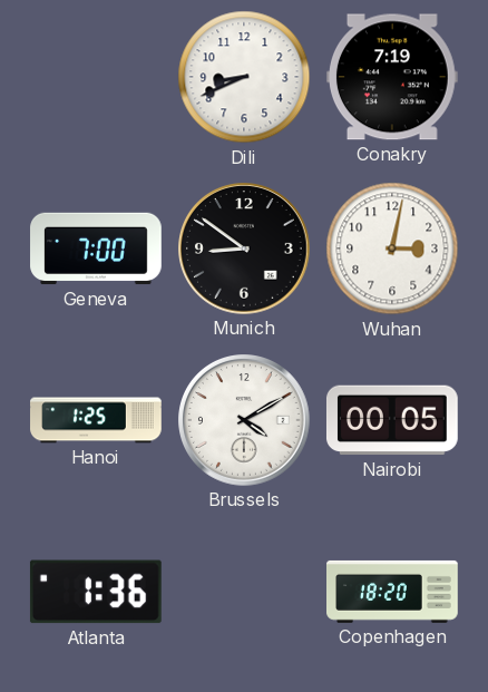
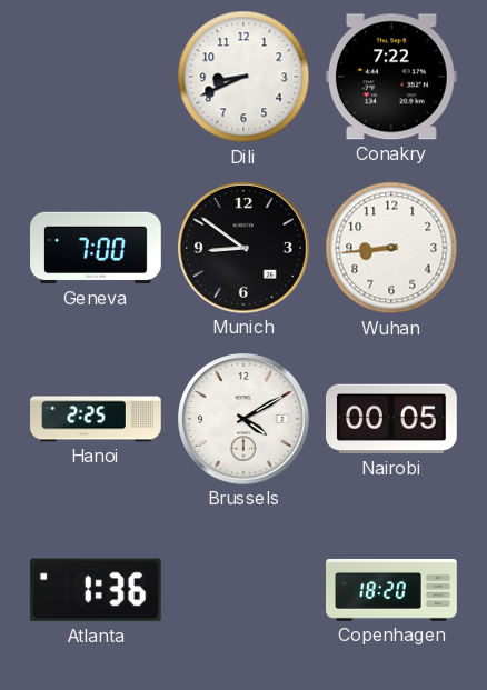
Conakry: 7:19 -> 7:22 (391, 77)
Wuhan: 3:02 -> 8:44 (391, 248)
Hanoi: 1:25 -> 2:25 (96, 419)
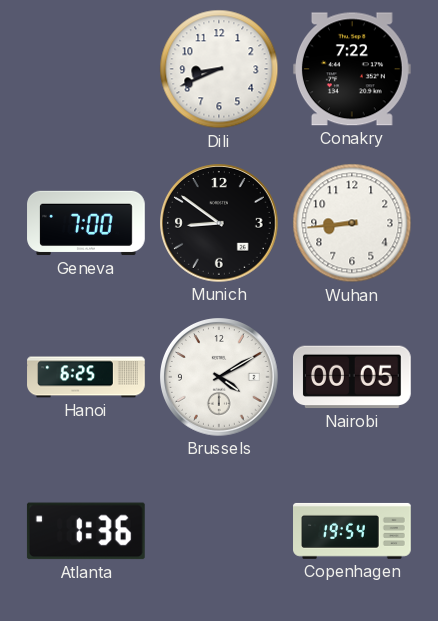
Hanoi: 2:25 -> 6:25 (86, 377)
Copenhagen: 18:20 -> 19:54 (353, 531)
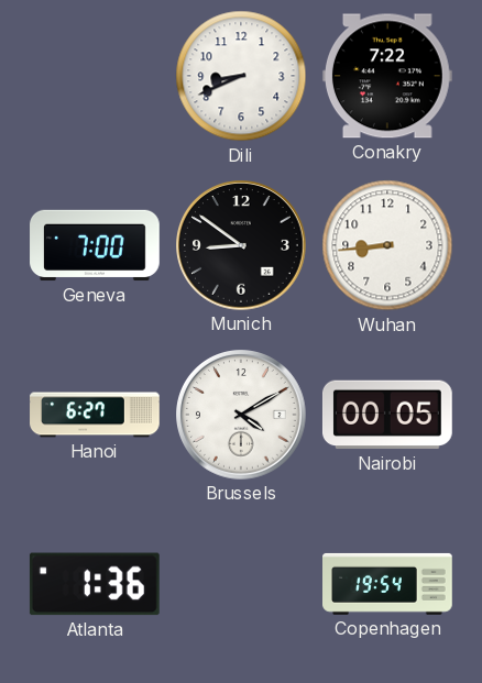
Hanoi: 6:25 -> 6:27 (95, 415)
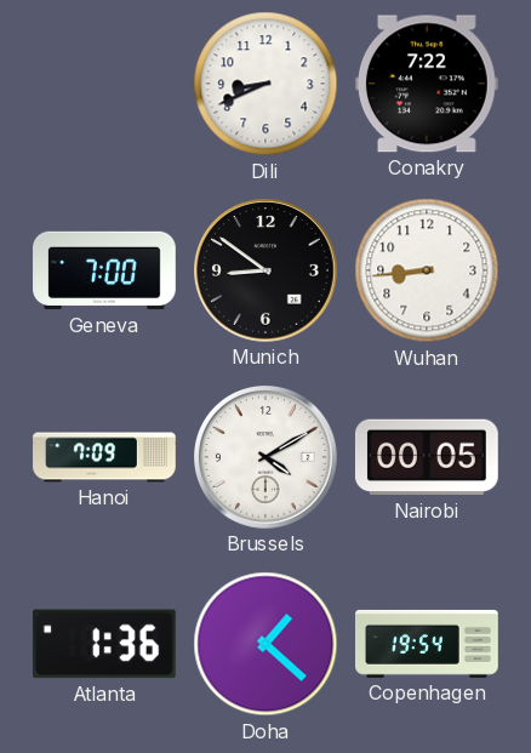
Hanoi: 6:27 -> 7:09 (104, 457)
Doha: none -> 1:22 (265, 644)
